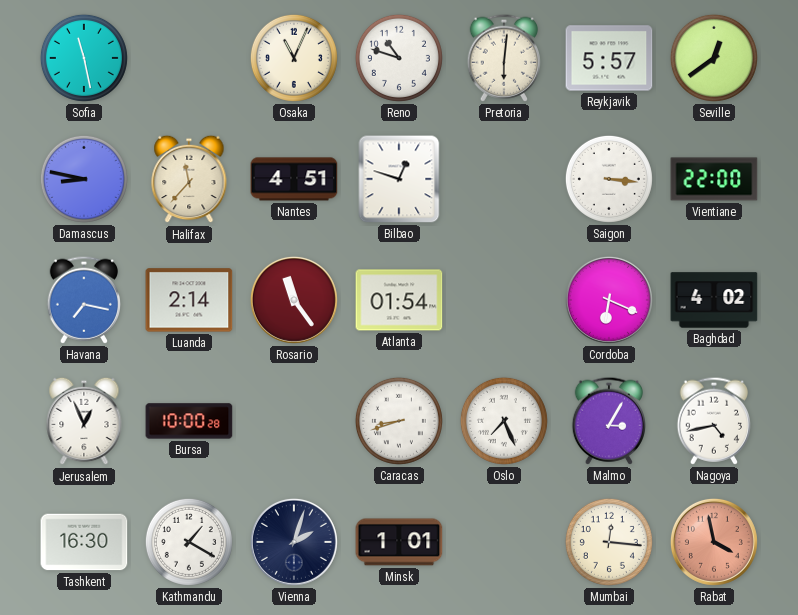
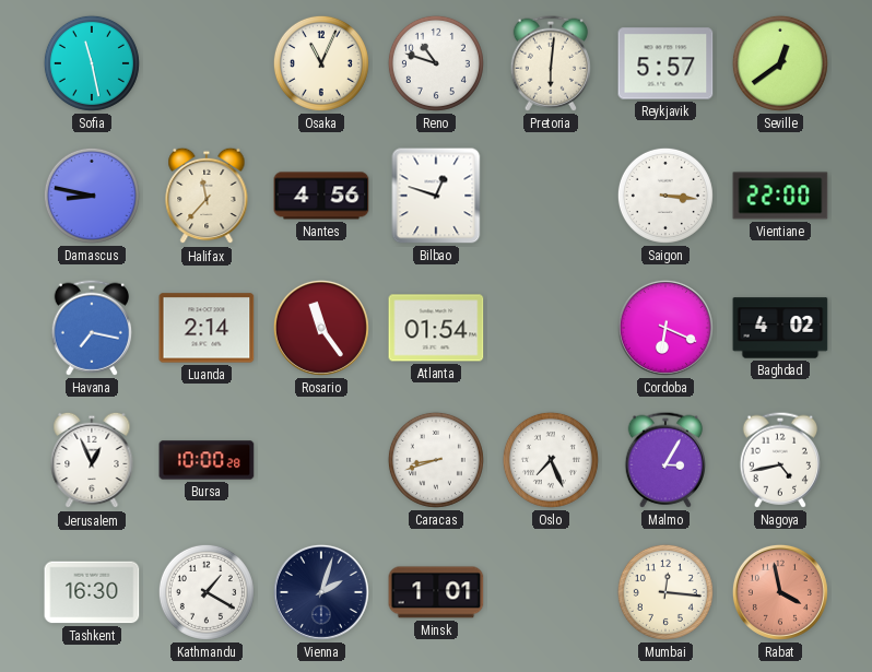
Nantes: 4:51 -> 4:56 (321, 196)
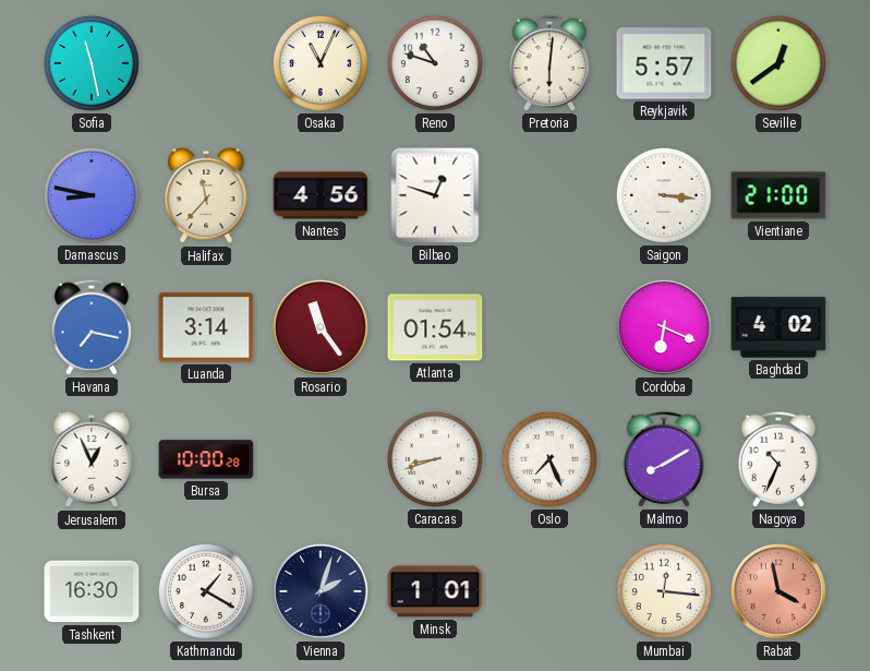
Vientiane: 22:00 -> 21:00 (778, 195)
Luanda: 2:14 -> 3:14 (206, 327)
Malmo: 3:05 -> 8:10 (663, 459)
Nagoya: 4:43 -> 10:34 (777, 459)
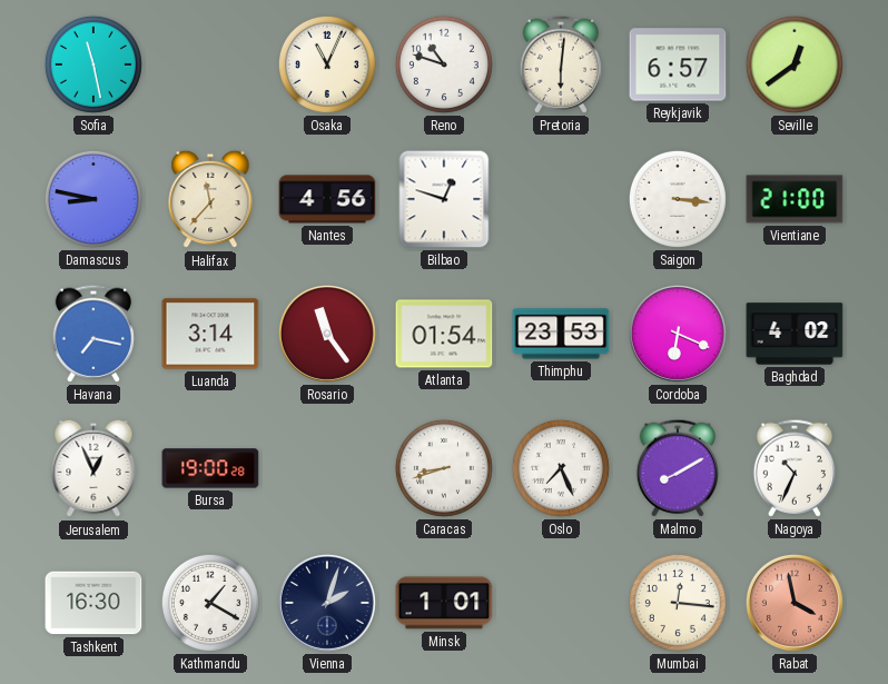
Reykjavik: 5:57 -> 6:57 (678, 65)
Thimphu: none -> 23:53 (561, 334)
Bursa: 10:00 -> 19:00 (210, 468)
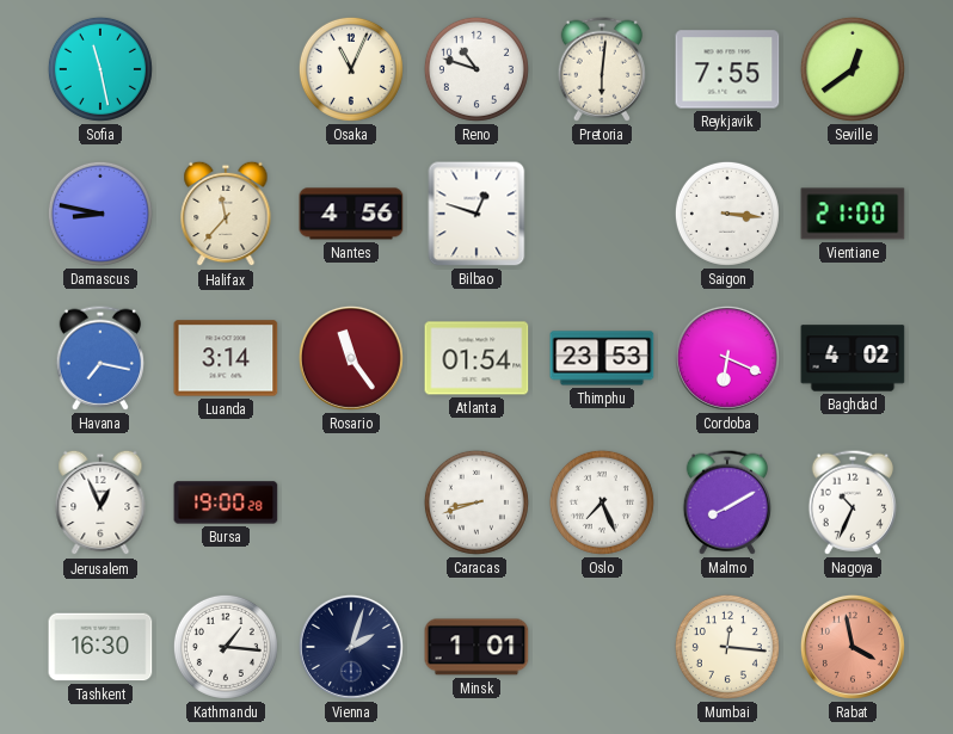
Reykjavik: 6:57 -> 7:55 (727, 69)
Kathmandu: 1:20 -> 1:16 (226, 647)
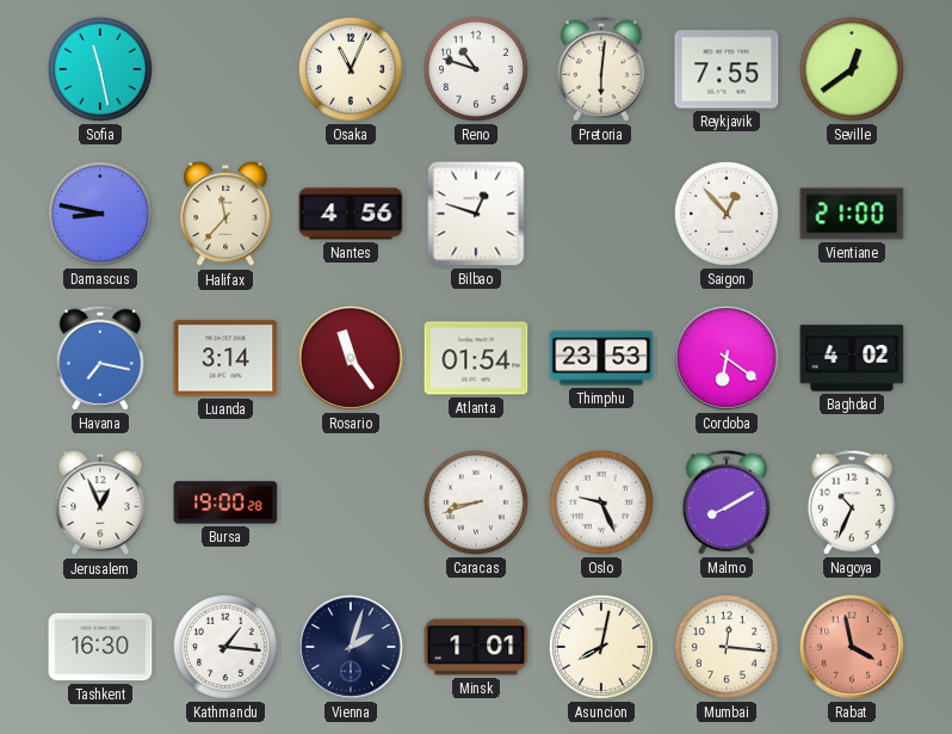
Saigon: 3:16 -> 12:53 (727, 214)
Cordoba: 6:19 -> 6:21 (727, 358)
Oslo: 7:26 -> 9:26 (601, 502)
Asuncion: none -> 8:02 (601, 647)
